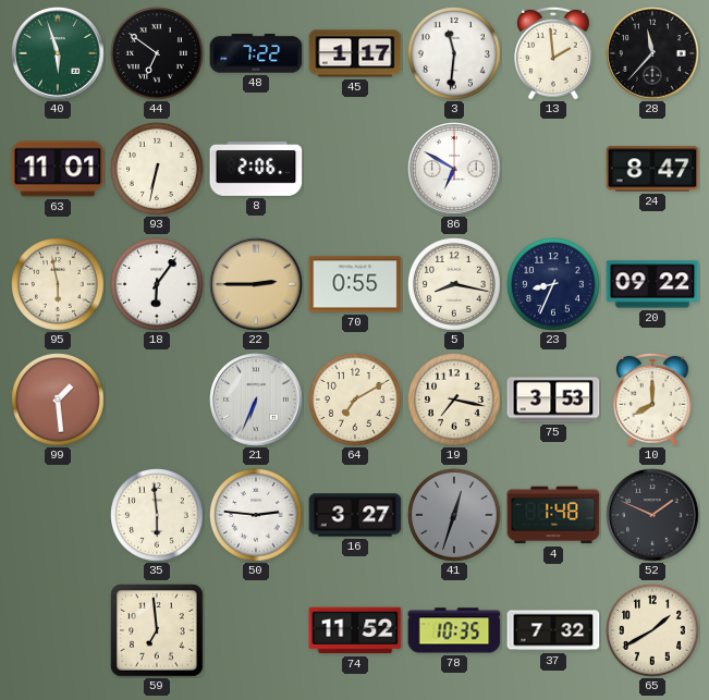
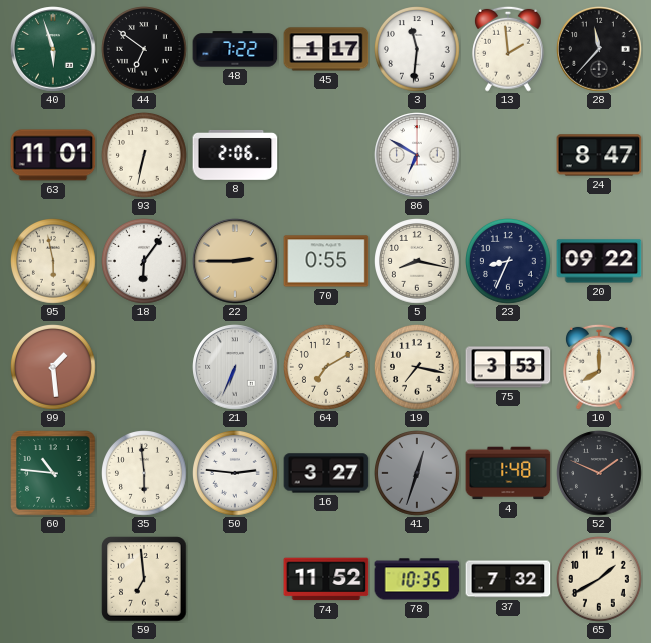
60: none -> 10:46 (53, 473)
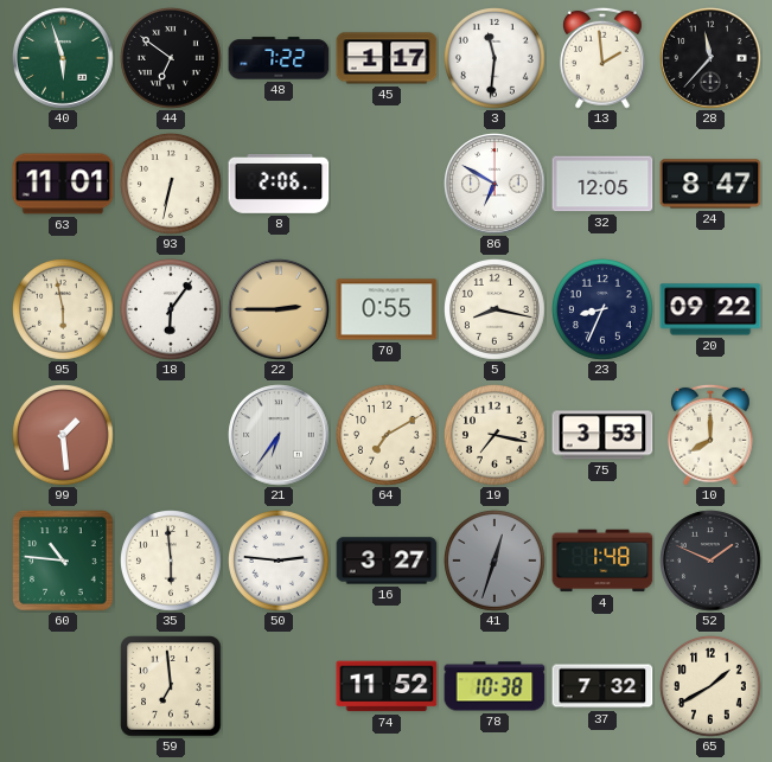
32: none -> 12:05 (602, 184)
21: 6:34 -> 6:36 (279, 435)
78: 10:35 -> 10:38 (495, 686)
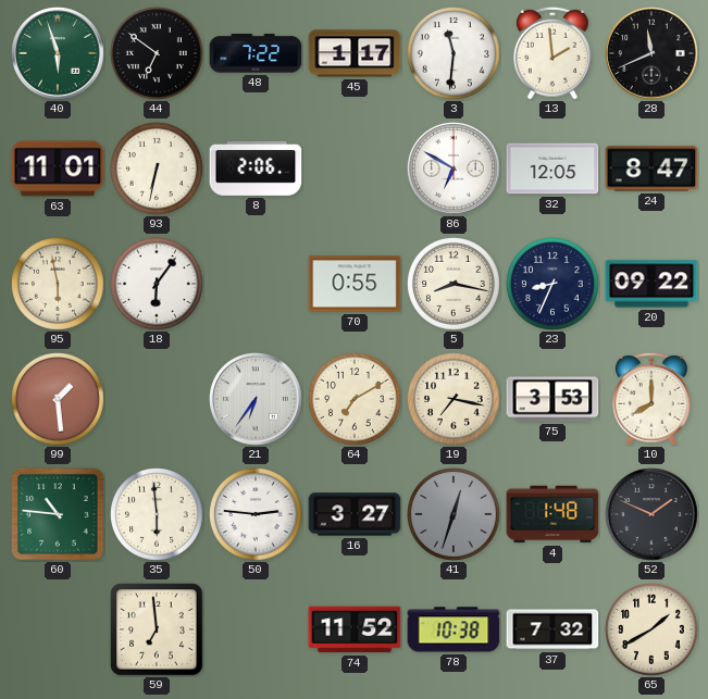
28: 11:37 -> 11:41 (651, 53)
22: 2:45 -> none (279, 309)
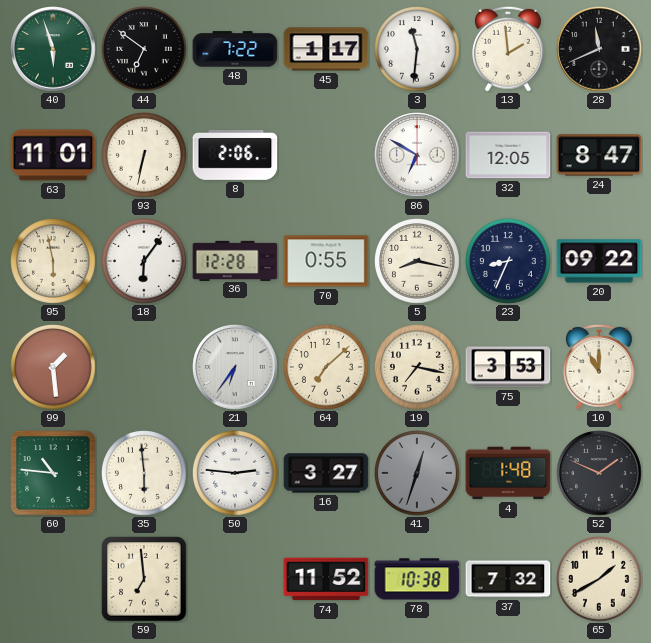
36: none -> 12:28 (235, 260)
64: 7:10 -> 7:08 (327, 368)
10: 8:00 -> 11:00 (600, 367)
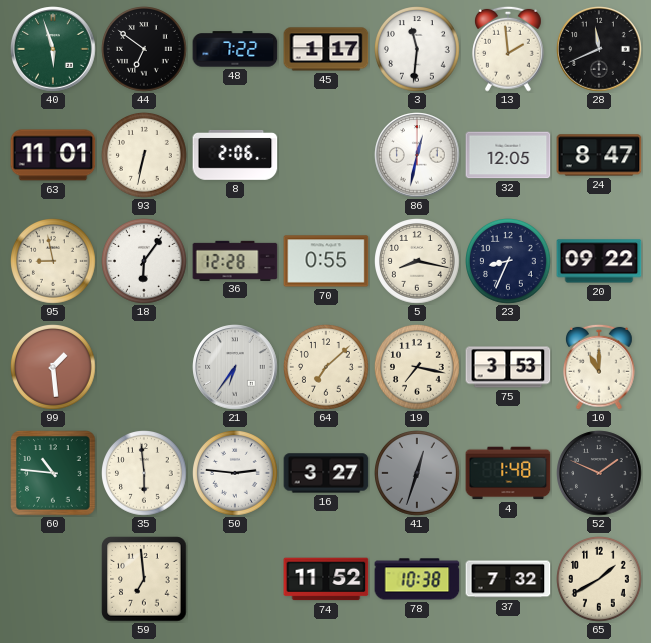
86: 6:50 -> 12:32 (417, 155)
95: 5:58 -> 8:58 (54, 262)
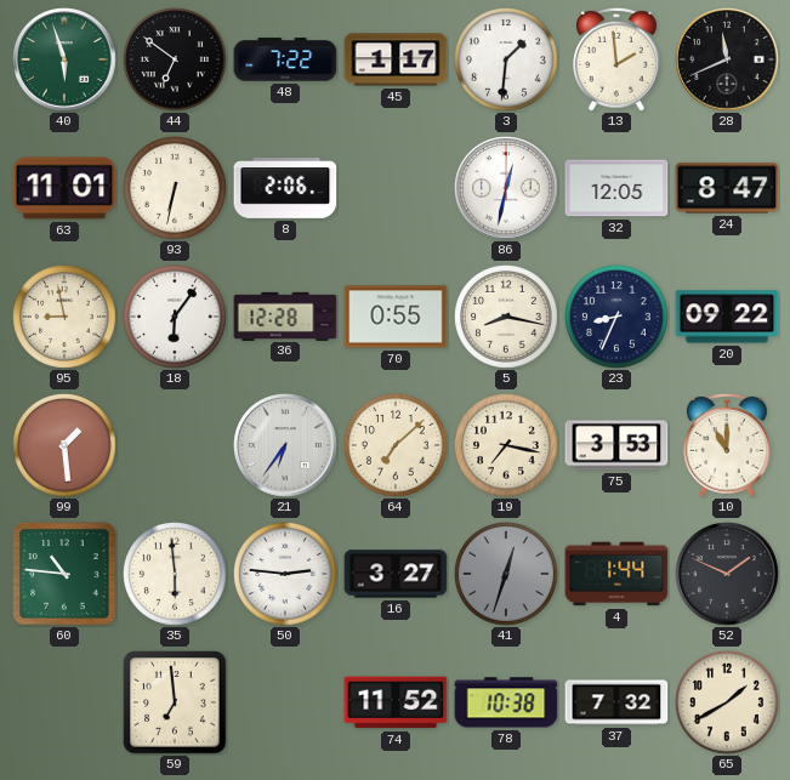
3: 11:31 -> 1:31 (507, 61)
4: 1:48 -> 1:44 (616, 574)
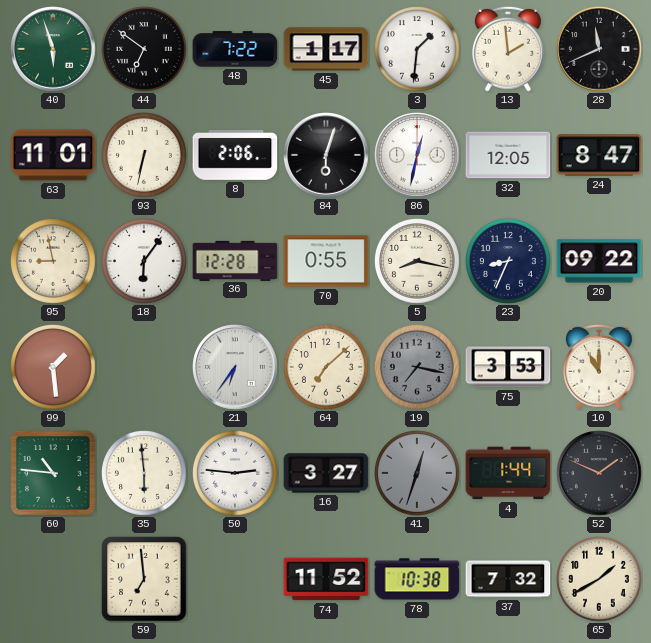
84: none -> 6:03 (326, 155)
19 dial: cream -> grey (418, 368)
